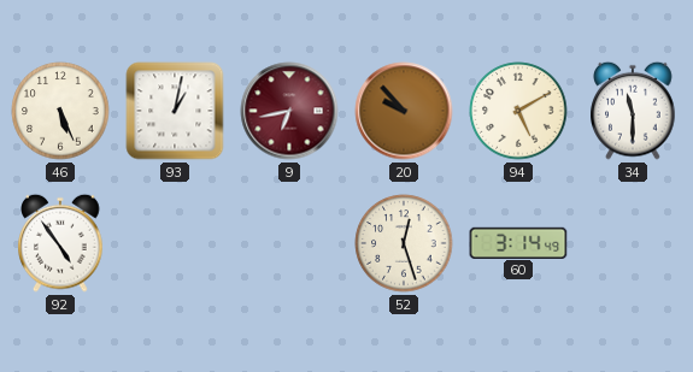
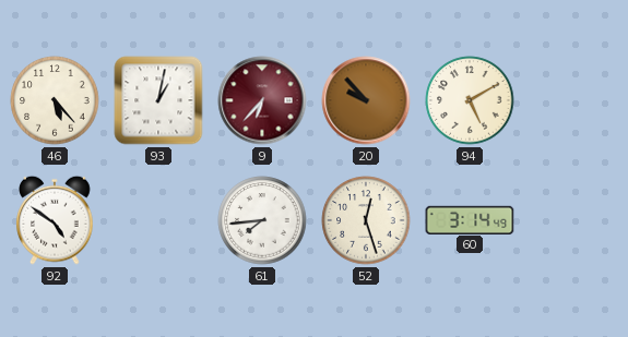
46: 5:26 -> 5:23 (55, 100)
9: 6:43 -> 6:37 (262, 100)
34: 11:30 -> none (633, 111)
92: 4:54 -> 4:51 (55, 220)
61: none -> 7:44 (262, 220)
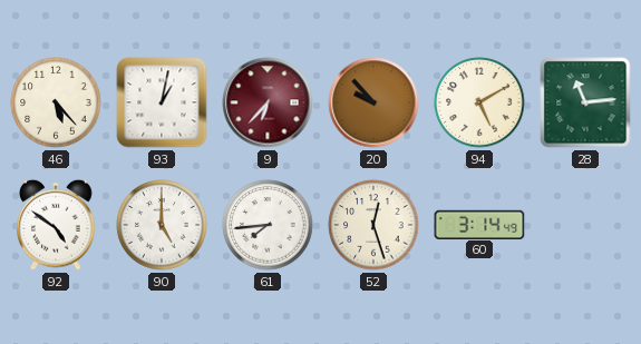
28: none -> 11:14 (585, 102)
90: none -> 5:00 (162, 225)
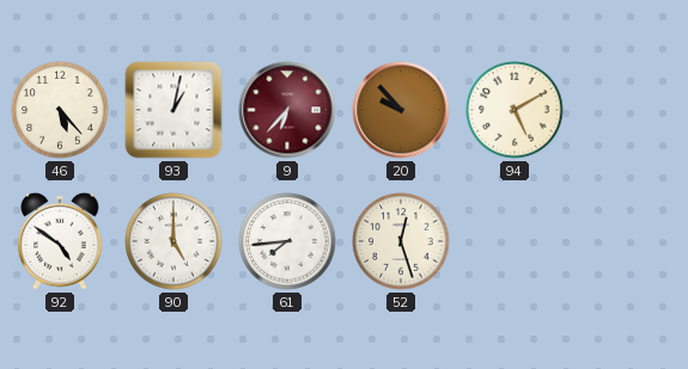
28: 11:14 -> none (585, 102)
60: 3:14 -> none (479, 224)
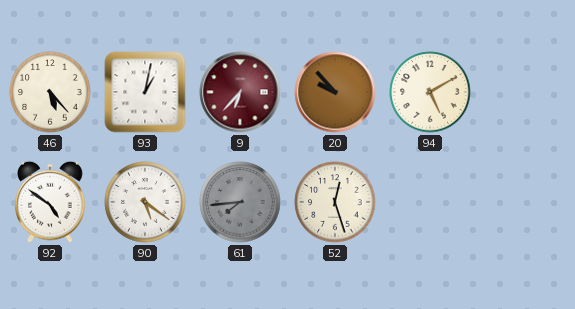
90: 5:00 -> 5:21 (145, 202)
61 dial: white -> grey (240, 202)
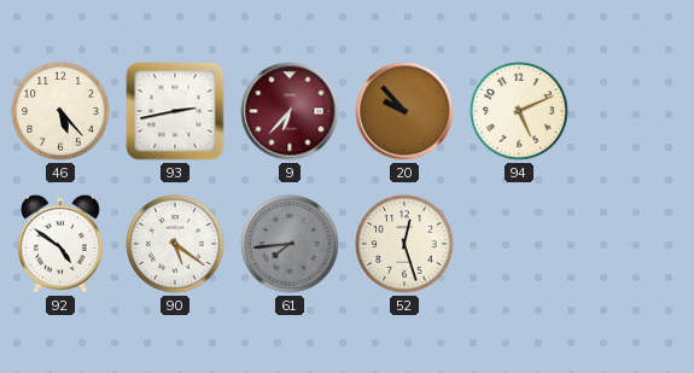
93: 1:02 -> 2:43 (175, 111)
94: 5:10 -> 5:11 (519, 111)
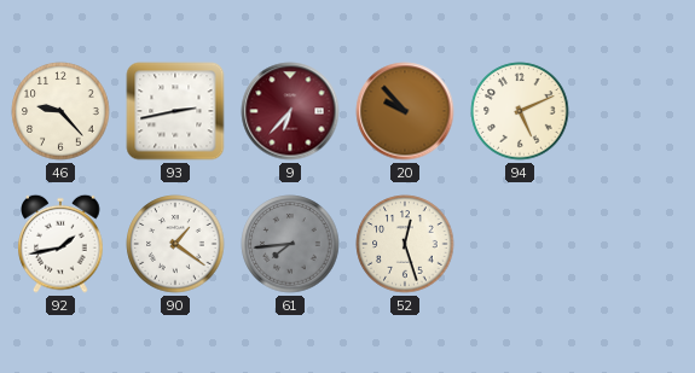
46: 5:23 -> 9:23 (60, 111)
92: 4:51 -> 1:43 (60, 244)
90: 5:21 -> 1:21 (175, 244)
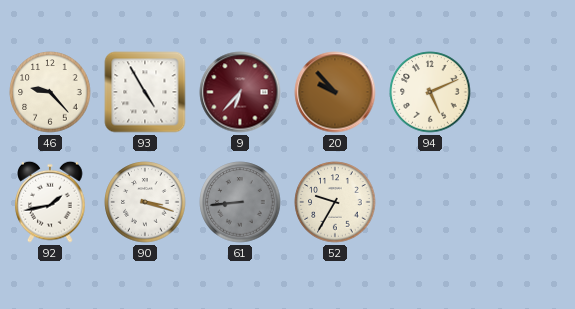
93: 2:43 -> 4:55 (145, 92)
90: 1:21 -> 3:18 (145, 202)
61: 7:44 -> 8:44 (240, 202)
52: 12:27 -> 9:35 (335, 202)
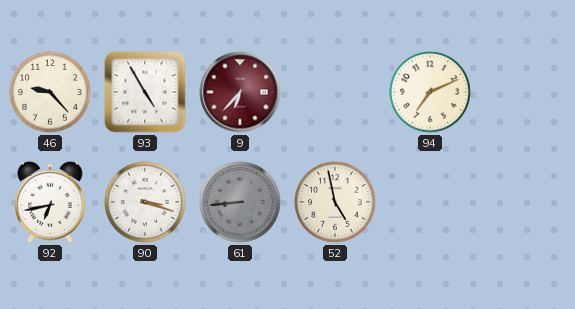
20: 9:53 -> none (335, 92)
94: 5:11 -> 7:11 (430, 92)
92: 1:43 -> 6:43 (50, 202)
52: 9:35 -> 4:58 (335, 202)
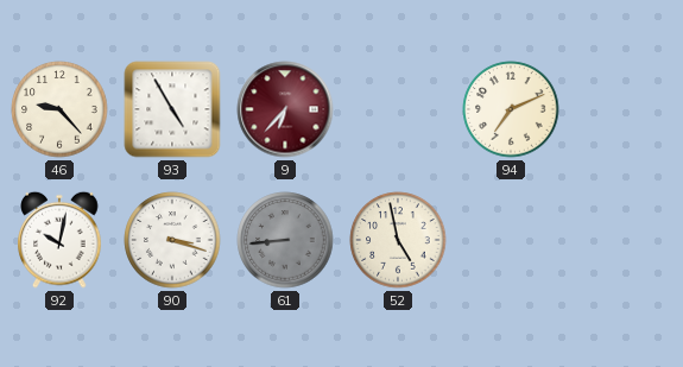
92: 6:43 -> 10:02 (59, 240)
